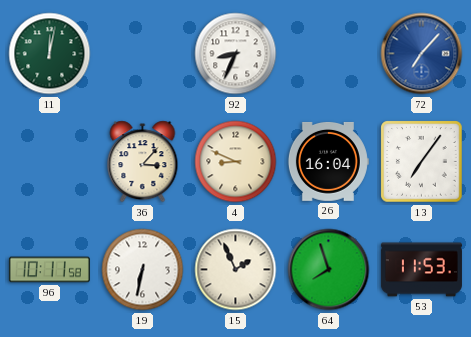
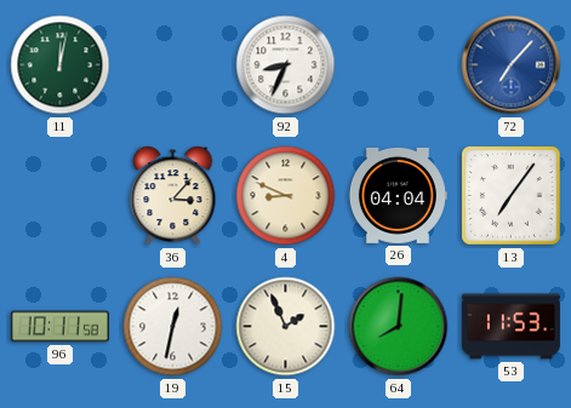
26: 16:04 -> 04:04 (398, 195)
19: 6:32 -> 12:32 (173, 327)
64: 7:57 -> 8:01 (399, 327)
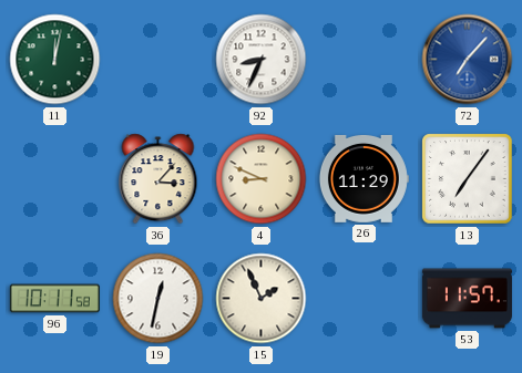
26: 04:04 -> 11:29 (364, 178)
64: 8:01 -> none (399, 327)
53: 11:53 -> 11:57 (467, 299)
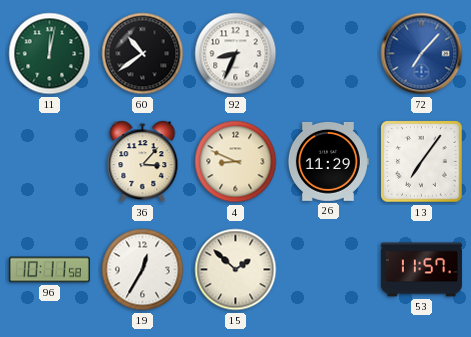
60: none -> 10:39 (143, 54)
19: 12:32 -> 12:35 (143, 270)
15: 1:56 -> 1:52 (236, 270)
